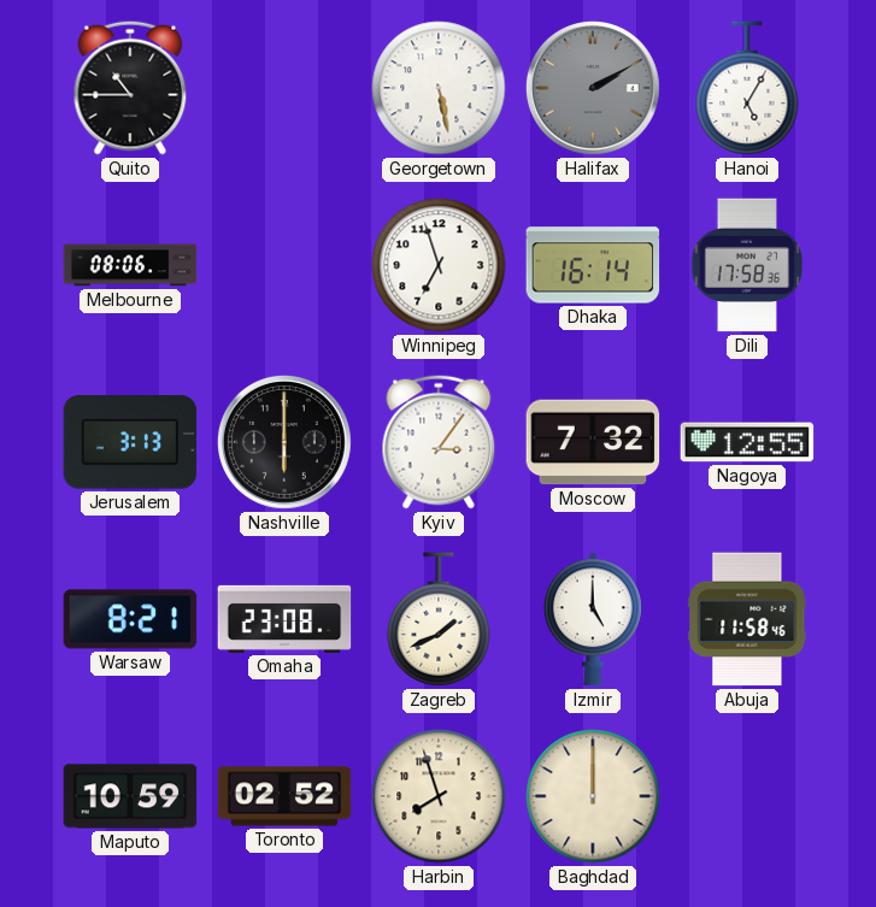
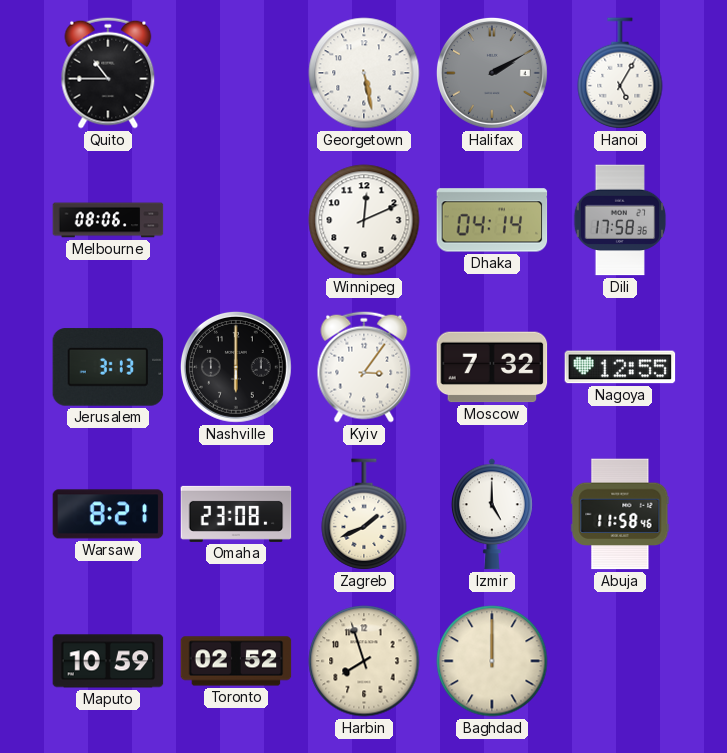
Winnipeg: 6:57 -> 12:11 (364, 220)
Dhaka: 16:14 -> 04:14 (492, 220)
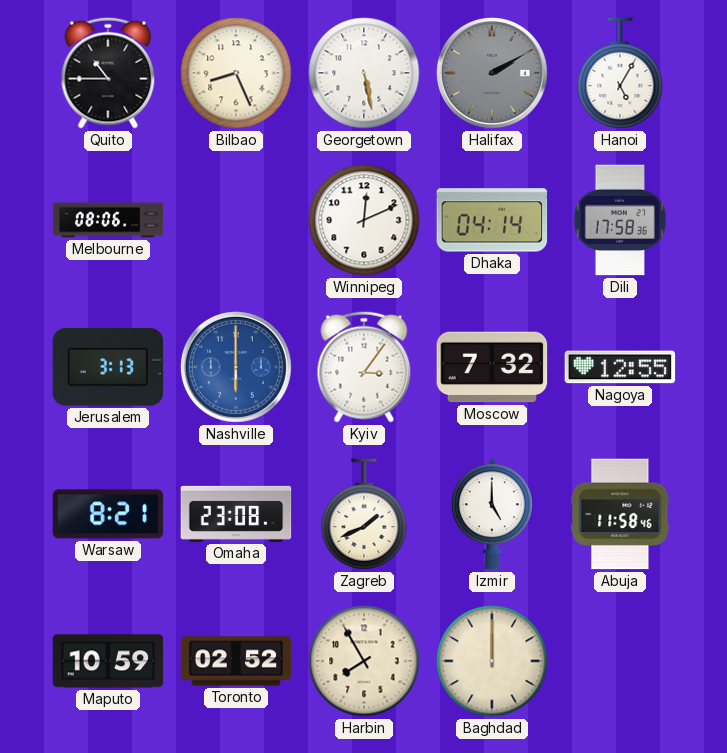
Bilbao: none -> 8:26 (236, 73)
Nashville dial: black -> blue (236, 367)
Harbin: 7:57 -> 7:55 (364, 661)
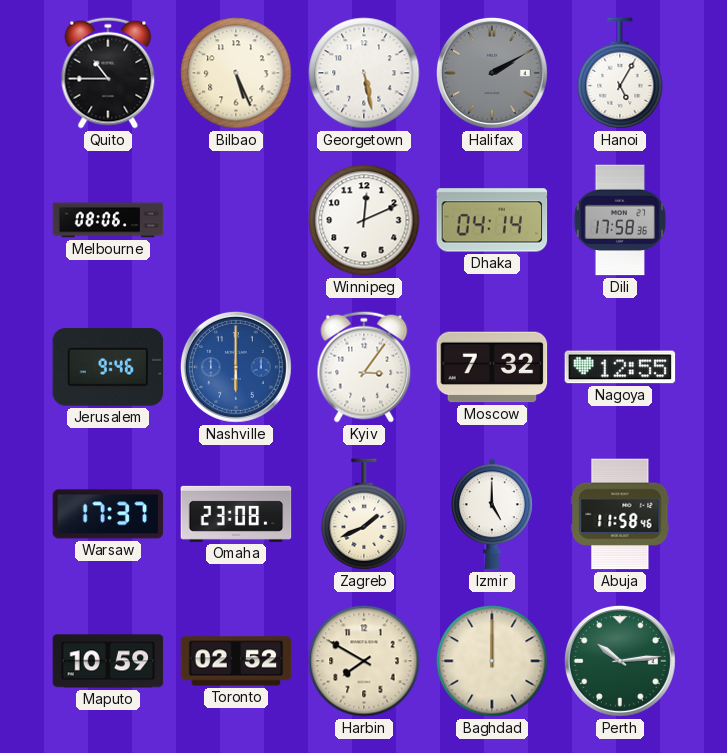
Bilbao: 8:26 -> 5:26 (236, 73)
Jerusalem: 3:13 -> 9:46 (108, 367)
Warsaw: 8:21 -> 17:37 (108, 514)
Harbin: 7:55 -> 7:50 (364, 661)
Perth: none -> 10:14 (620, 661)
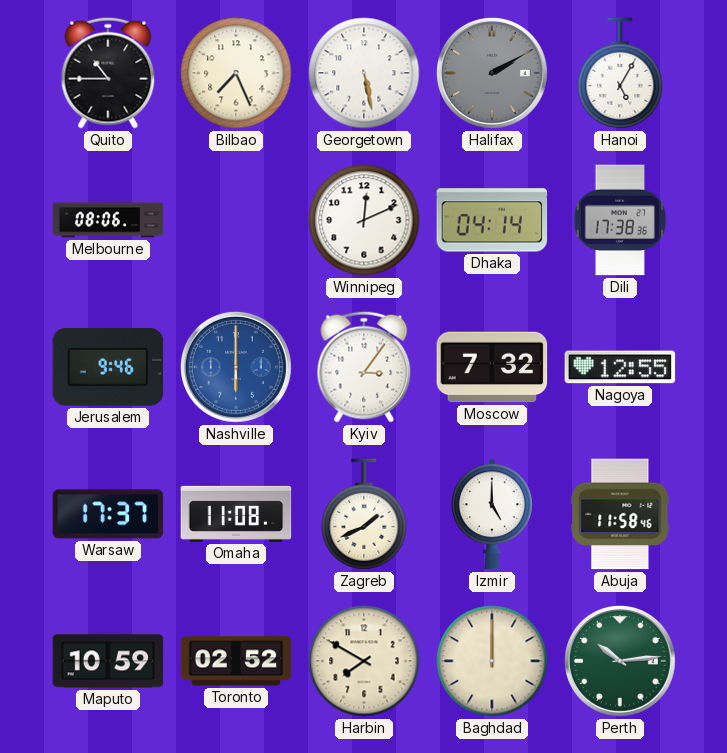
Bilbao: 5:26 -> 7:26 (236, 73)
Dili: 17:58 -> 17:38 (620, 220)
Omaha: 23:08 -> 11:08 (236, 514)
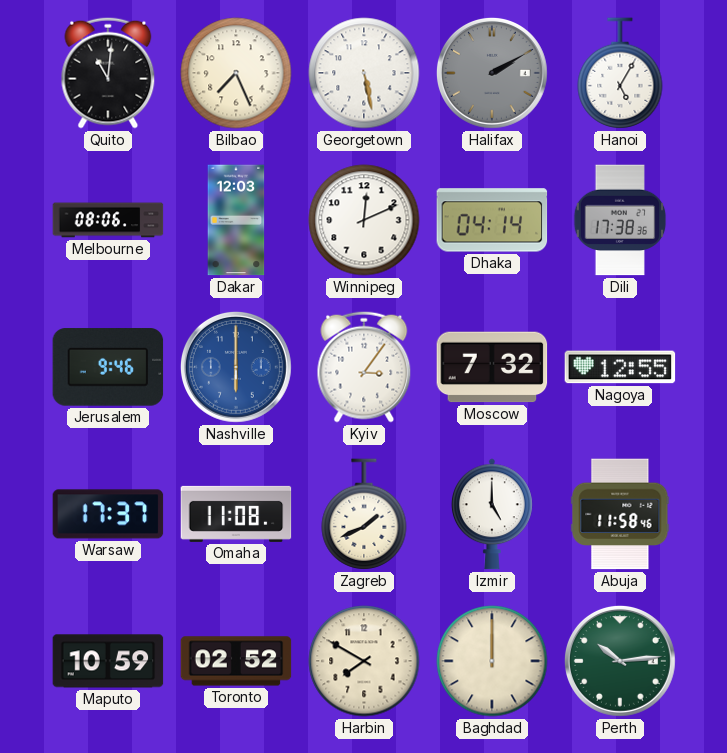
Quito: 10:45 -> 11:01 (108, 73)
Dakar: none -> 12:03 (236, 220)
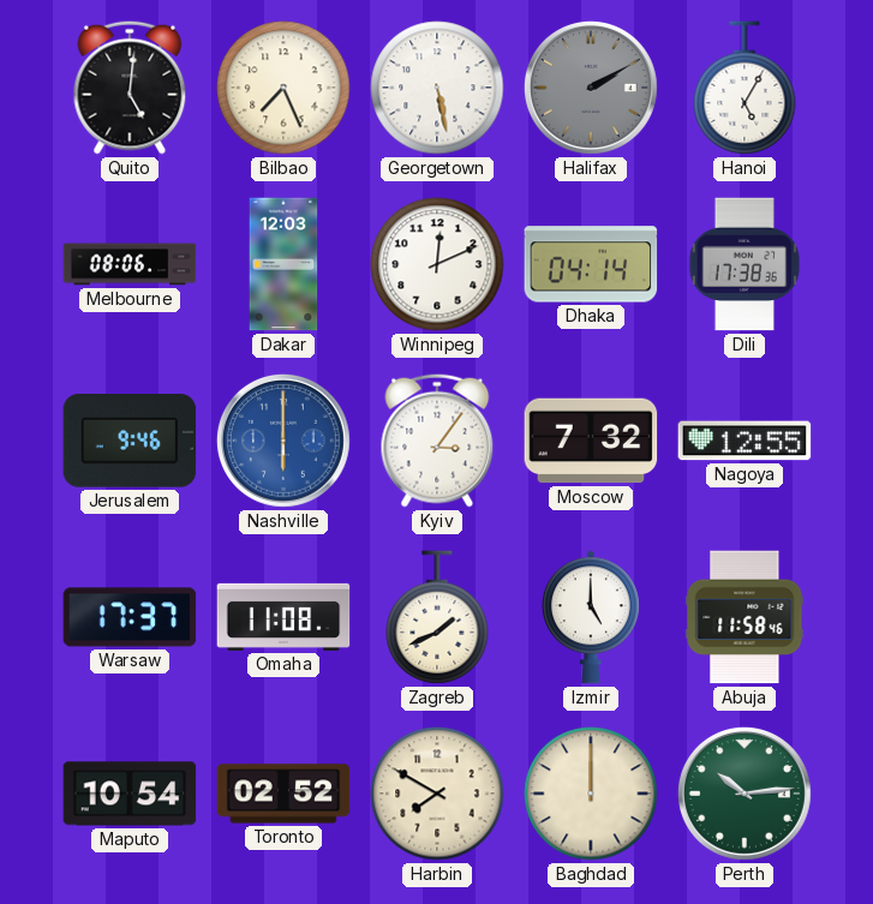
Quito: 11:01 -> 5:01 (130, 88)
Maputo: 10:59 -> 10:54 (130, 794)
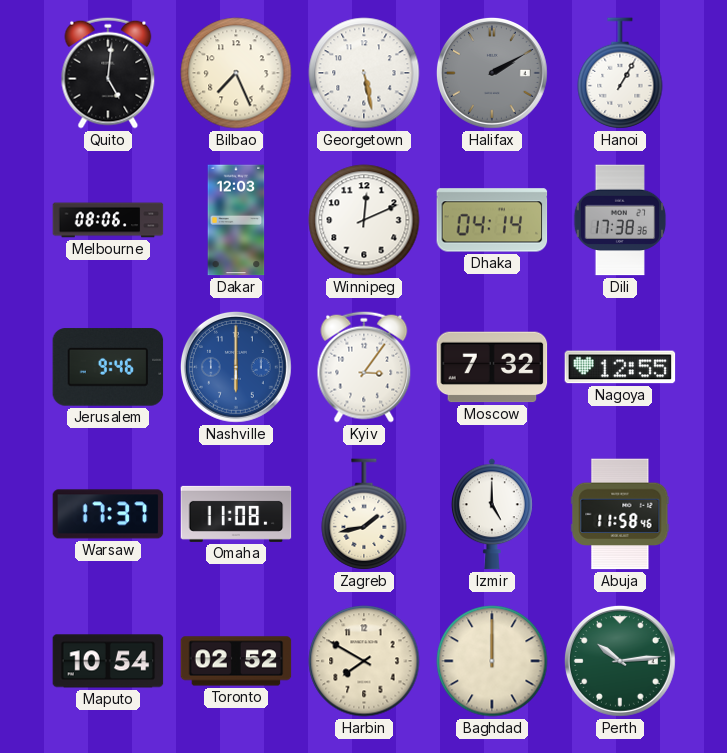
Hanoi: 5:05 -> 1:05 (620, 73)
Zagreb: 1:41 -> 1:43 (364, 514)
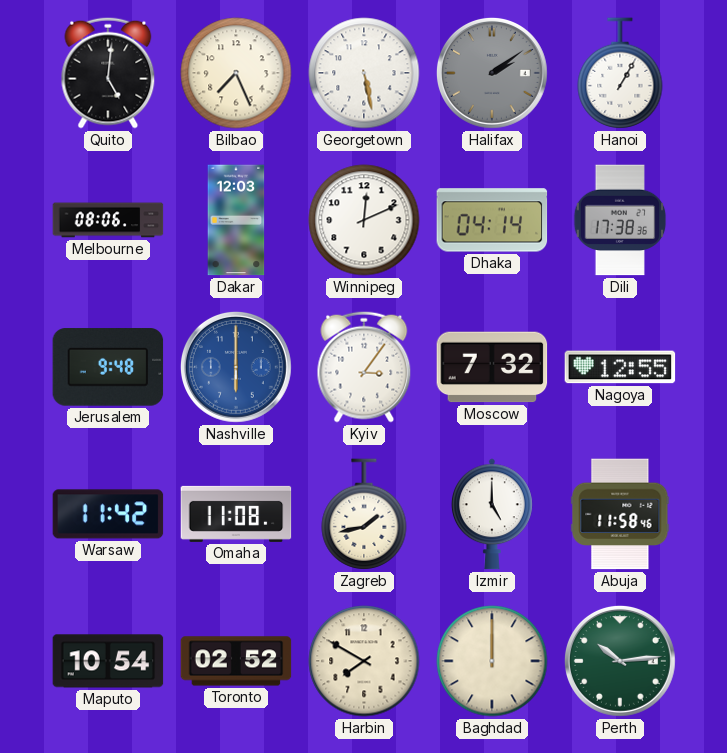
Halifax: 2:10 -> 2:09 (492, 73)
Jerusalem: 9:46 -> 9:48 (108, 367)
Warsaw: 17:37 -> 11:42 (108, 514)
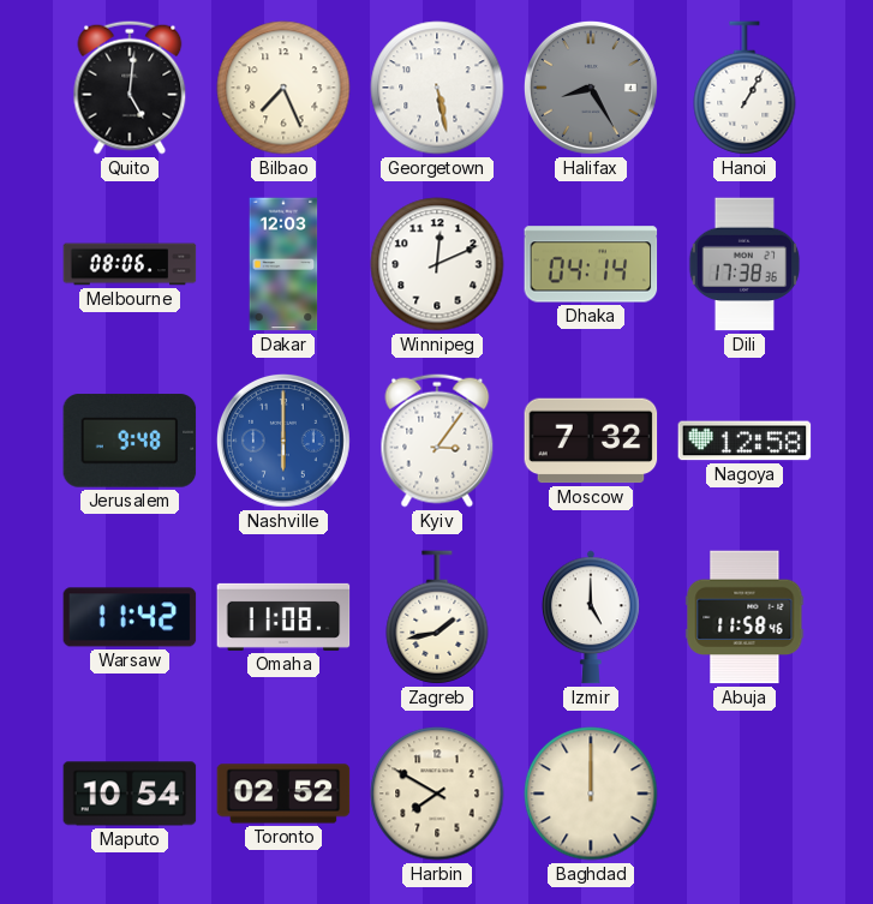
Halifax: 2:09 -> 8:25 (591, 88)
Nagoya: 12:55 -> 12:58 (745, 441)
Perth: 10:14 -> none (620, 661)
